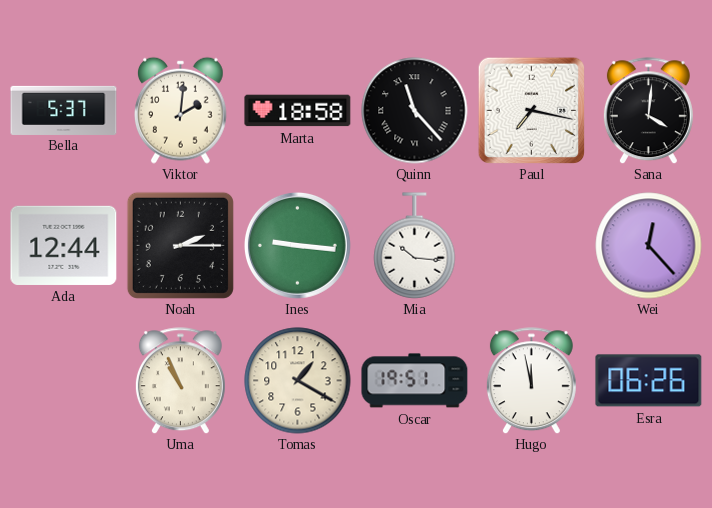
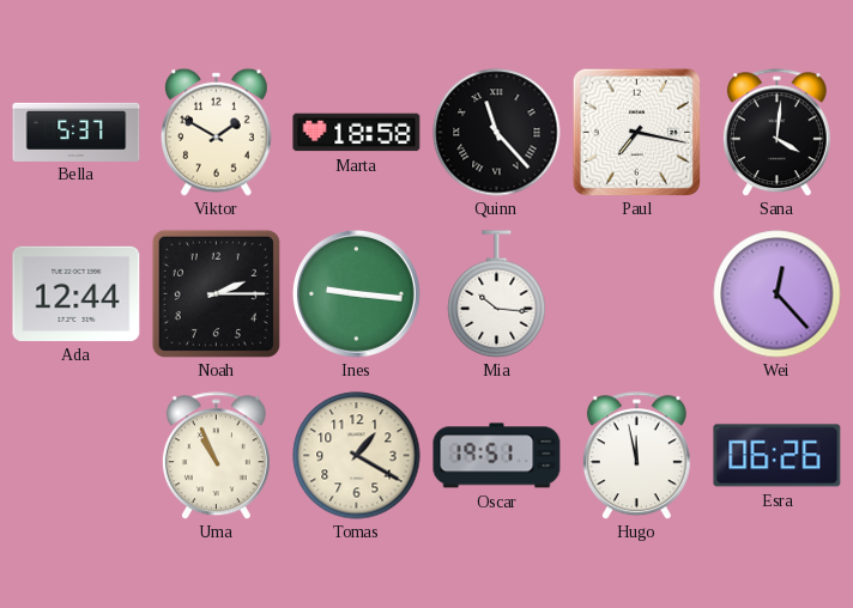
Viktor: 2:01 -> 1:50 (217, 132)
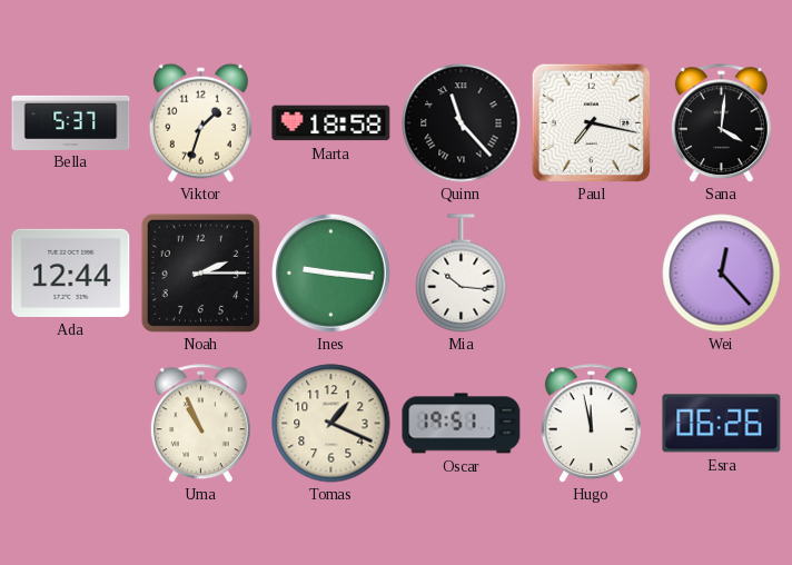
Viktor: 1:50 -> 1:33 (201, 122)
Tomas: 1:20 -> 1:19 (331, 424)
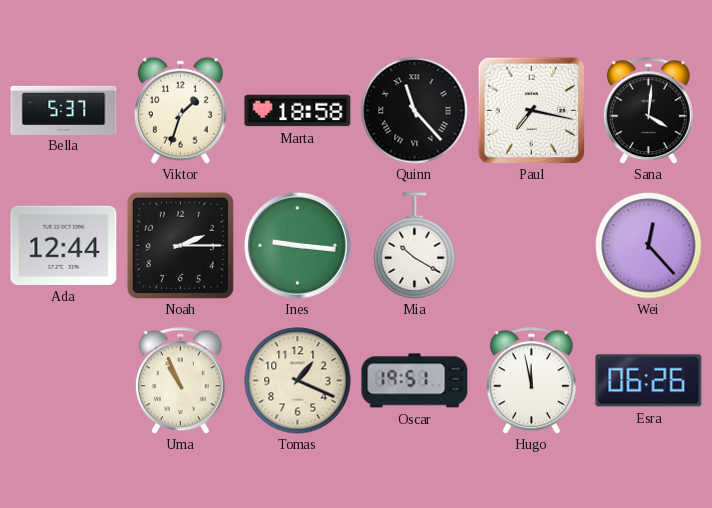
Mia: 10:16 -> 10:20 (415, 246)
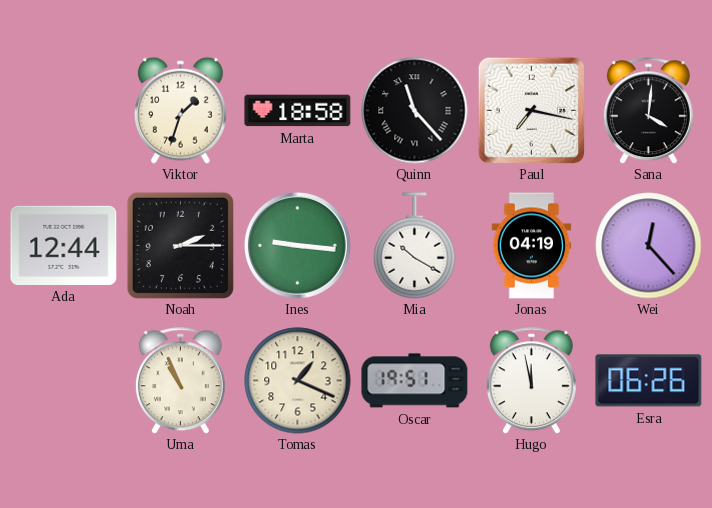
Bella: 5:37 -> none (64, 110)
Jonas: none -> 04:19 (532, 246)
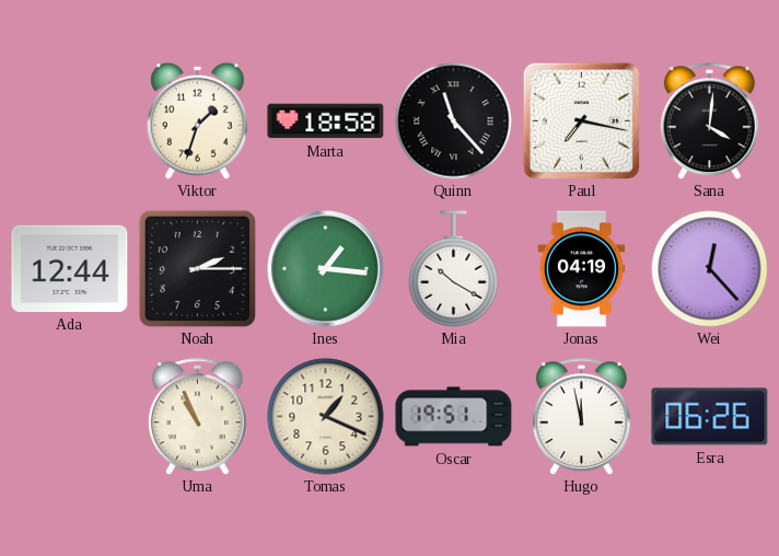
Ines: 9:16 -> 1:16 (325, 268)
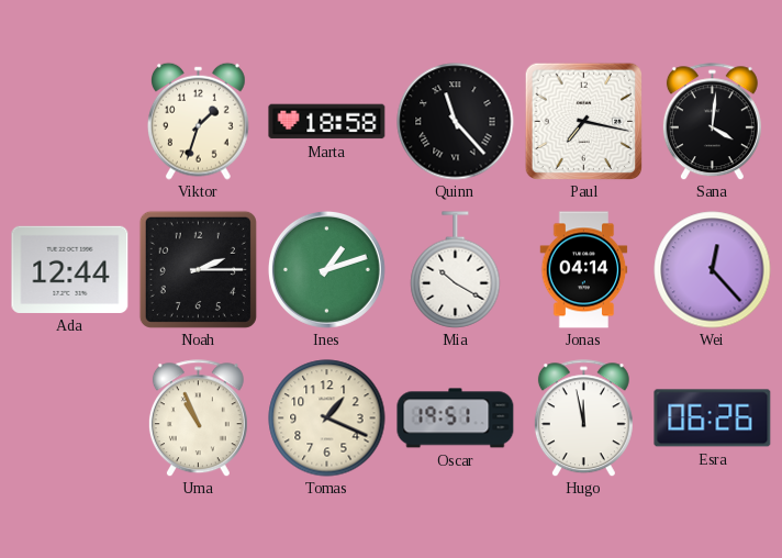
Ines: 1:16 -> 1:12 (326, 269)
Jonas: 04:19 -> 04:14 (584, 270)
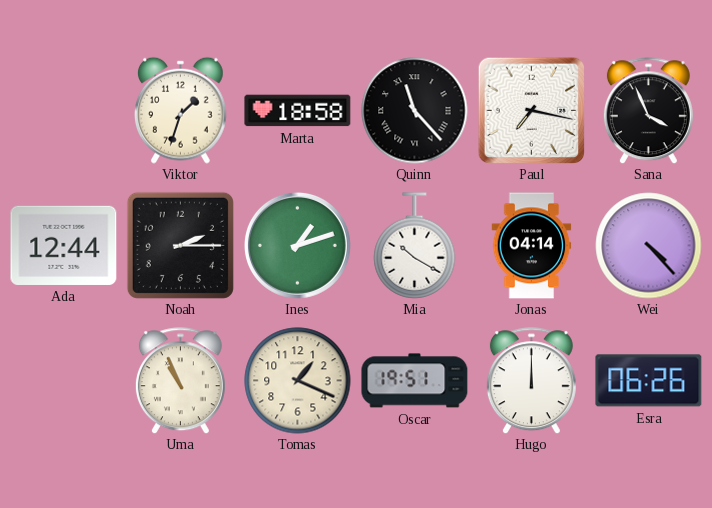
Sana: 4:01 -> 3:56 (648, 111)
Wei: 12:23 -> 4:23 (649, 246)
Hugo: 11:58 -> 12:00 (531, 381)
